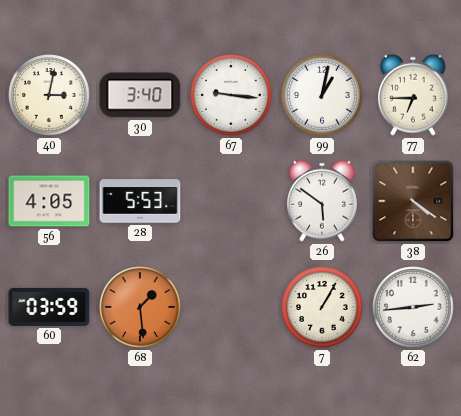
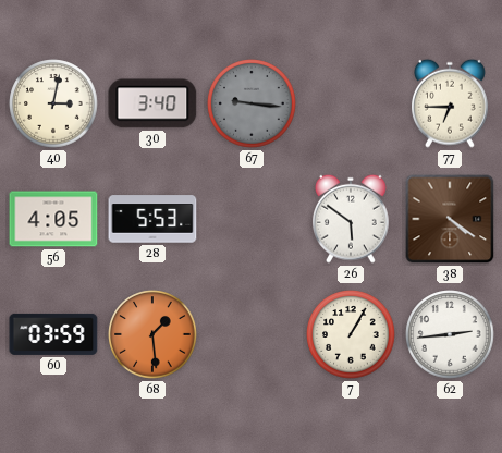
67 dial: white -> grey (252, 103)
99: 1:02 -> none (322, 95)
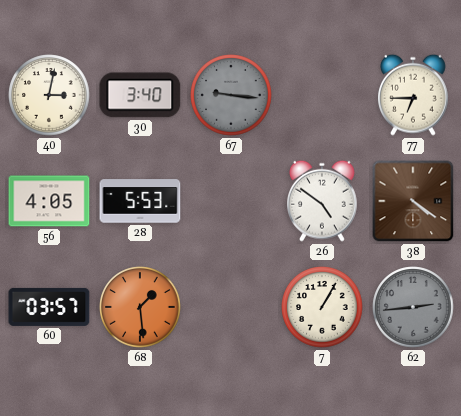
26: 5:51 -> 4:51 (323, 201)
60: 03:59 -> 03:57 (49, 307)
62 dial: white -> grey (413, 307)
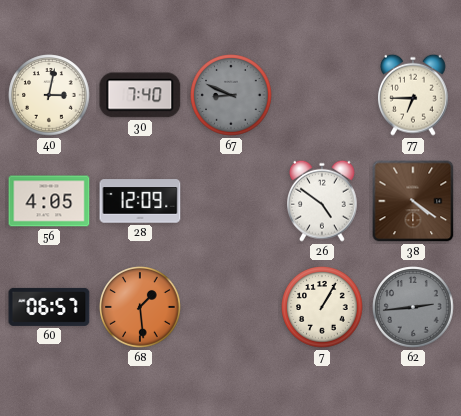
30: 3:40 -> 7:40 (140, 95)
67: 9:16 -> 8:49 (231, 95)
28: 5:53 -> 12:09 (140, 201)
60: 03:57 -> 06:57 (49, 307)
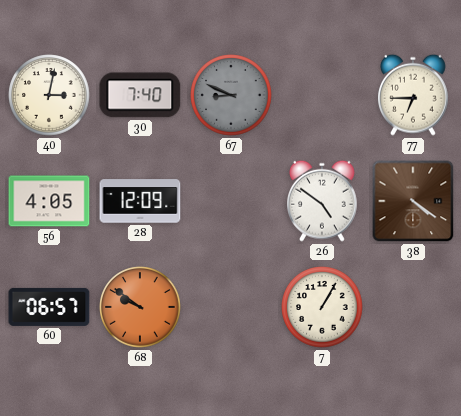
68: 1:29 -> 9:51 (140, 307)
62: 2:44 -> none (413, 307)
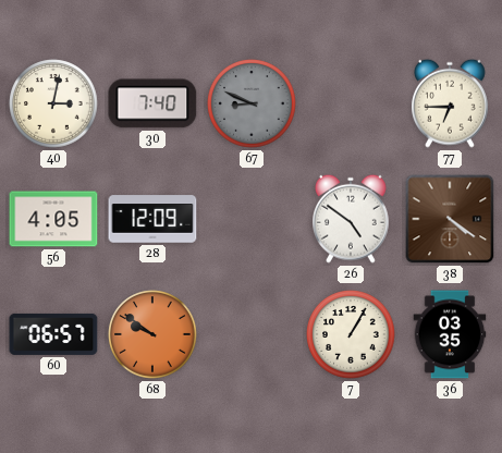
36: none -> 03:35 (450, 334)
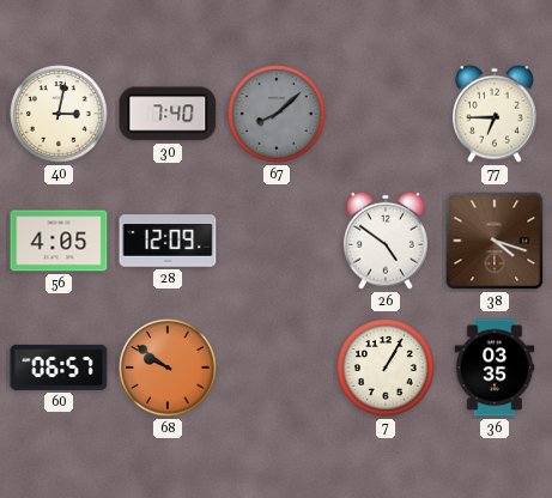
67: 8:49 -> 8:08 (277, 114)
38: 4:21 -> 4:18 (495, 241)
